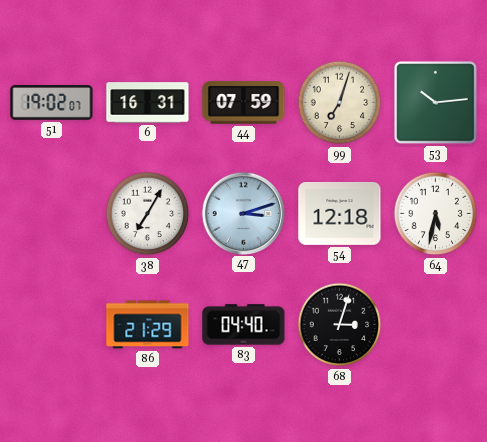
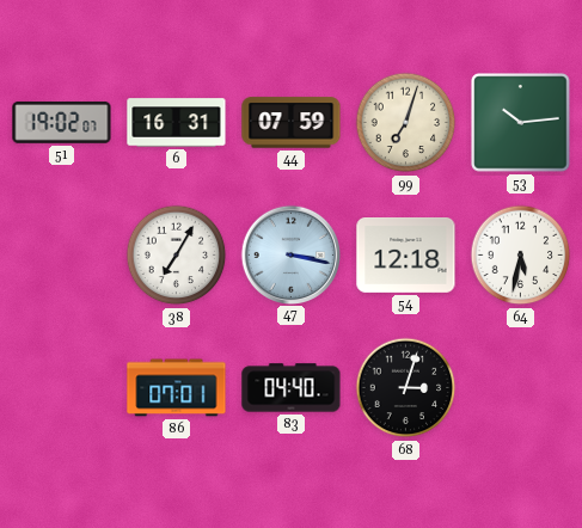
47: 3:12 -> 3:17 (290, 254)
86: 21:29 -> 07:01 (177, 388)
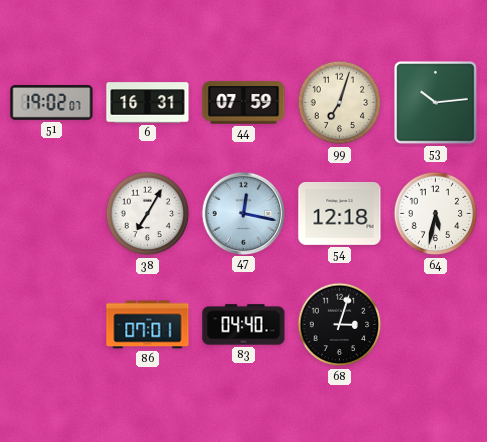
47: 3:17 -> 12:17 (243, 213)
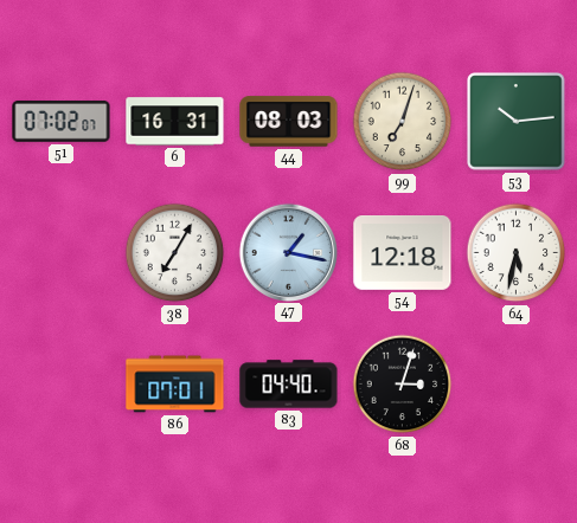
51: 19:02 -> 07:02 (62, 122)
44: 07:59 -> 08:03 (289, 122)
47: 12:17 -> 1:17 (288, 252)
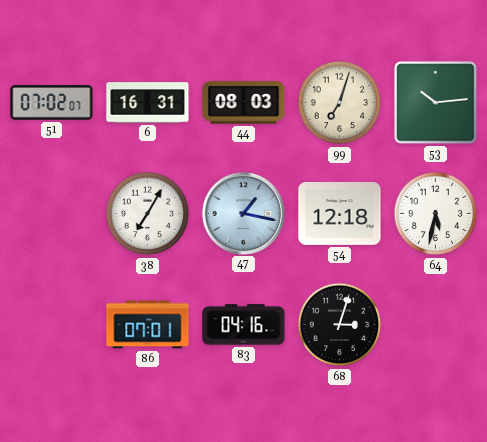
83: 04:40 -> 04:16 (244, 325)
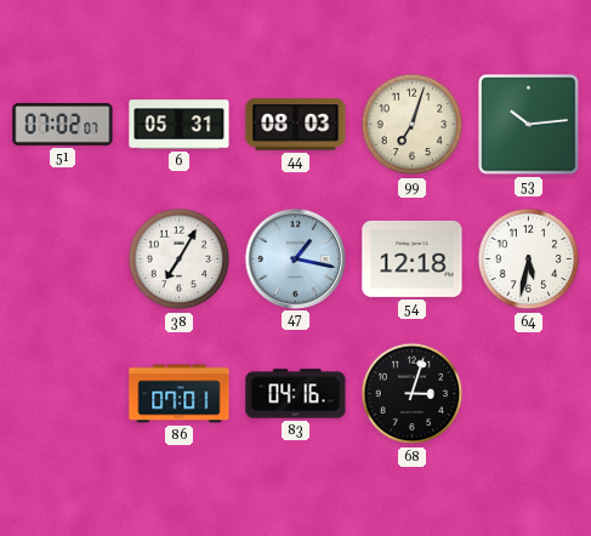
6: 16:31 -> 05:31 (180, 125)
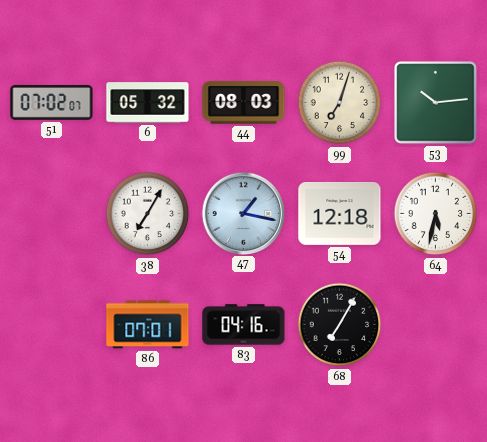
6: 05:31 -> 05:32 (148, 103)
68: 3:03 -> 7:05 (340, 325)
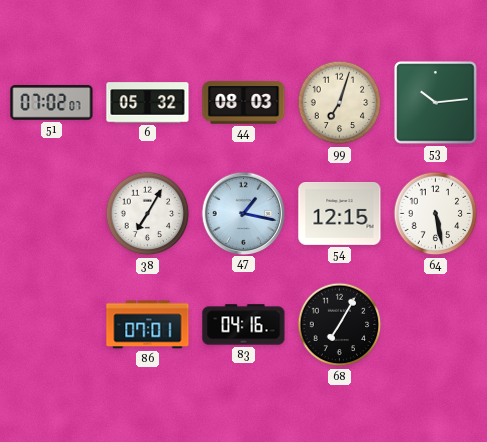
54: 12:18 -> 12:15 (340, 214)
64: 5:32 -> 5:28 (436, 214)
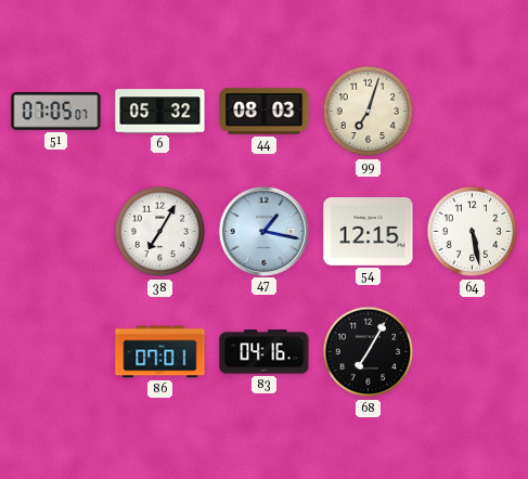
51: 07:02 -> 07:05 (56, 112)
53: 10:14 -> none (436, 103)
